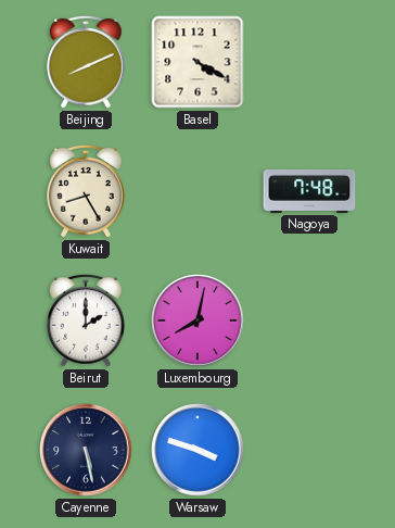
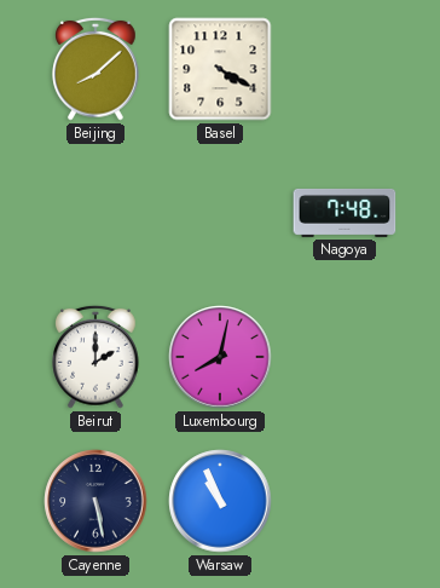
Beijing: 8:11 -> 8:08 (95, 69)
Kuwait: 8:25 -> none (86, 191)
Warsaw: 3:48 -> 10:56 (220, 501)
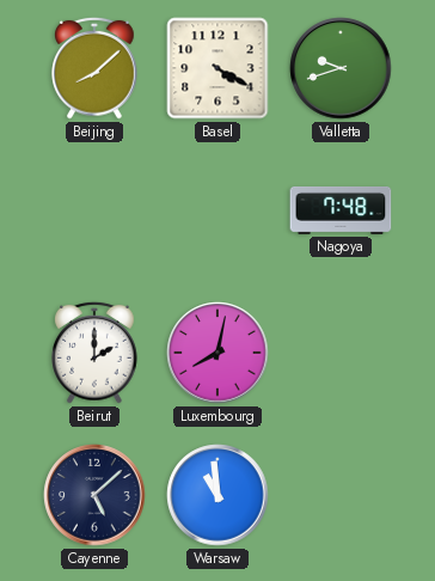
Valletta: none -> 9:42 (341, 68)
Cayenne: 5:28 -> 5:08 (94, 495)
Warsaw: 10:56 -> 10:59 (217, 495)
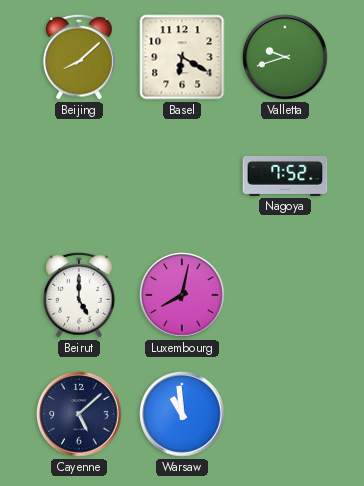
Basel: 4:20 -> 6:20 (182, 57)
Nagoya: 7:48 -> 7:52 (285, 176)
Beirut: 2:00 -> 5:00 (79, 295)
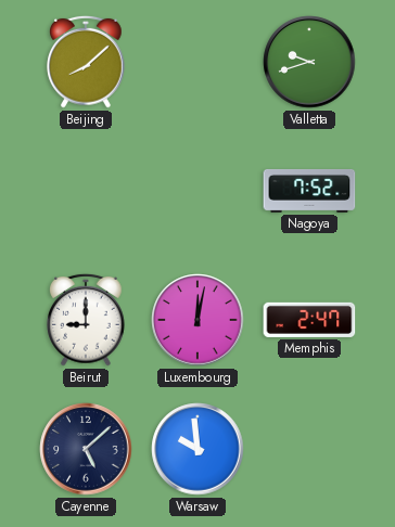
Basel: 6:20 -> none (182, 57)
Beirut: 5:00 -> 9:00 (86, 320)
Luxembourg: 8:02 -> 12:02 (197, 320)
Memphis: none -> 2:47 (309, 320)
Warsaw: 10:59 -> 9:59 (197, 449)
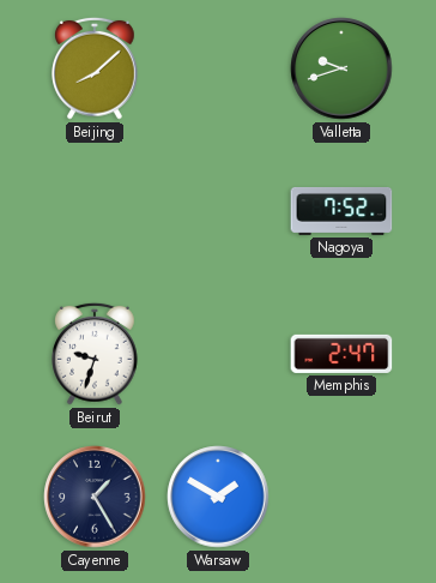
Beirut: 9:00 -> 9:33 (95, 354)
Luxembourg: 12:02 -> none (197, 320)
Cayenne: 5:08 -> 1:25 (95, 497)
Warsaw: 9:59 -> 1:50 (218, 497)
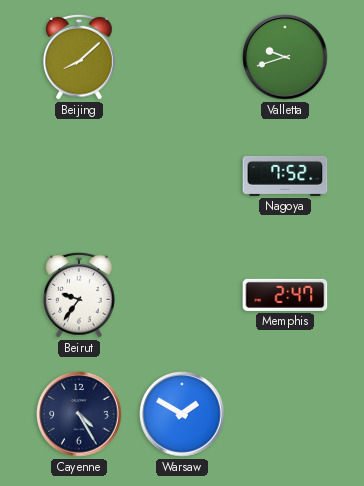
Beirut: 9:33 -> 9:36 (79, 295)
Cayenne: 1:25 -> 4:25 (79, 414)
